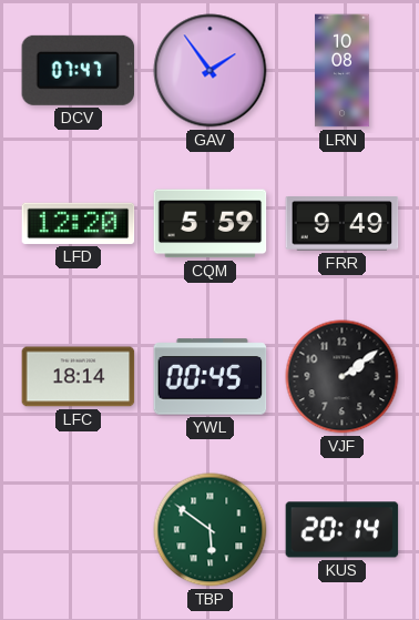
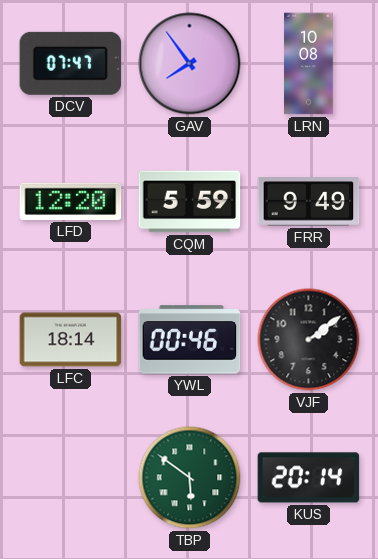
GAV: 1:54 -> 7:54 (190, 64)
YWL: 00:45 -> 00:46 (190, 340)
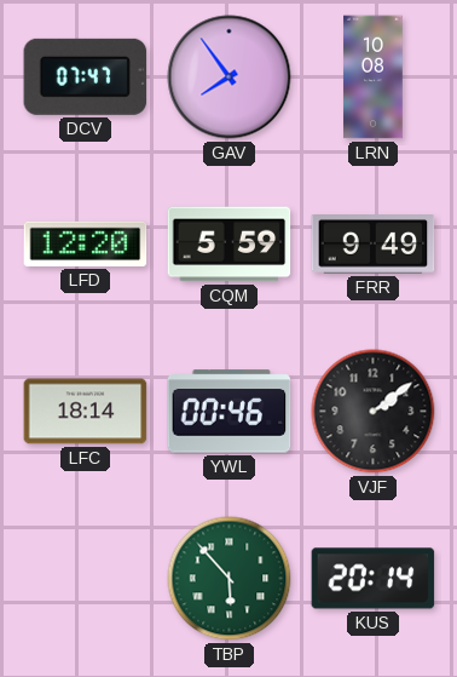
TBP: 5:51 -> 5:53 (230, 579)
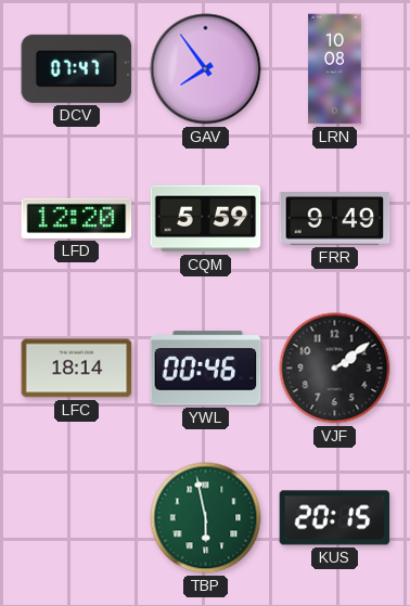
TBP: 5:53 -> 5:58 (206, 518)
KUS: 20:14 -> 20:15 (335, 518)
